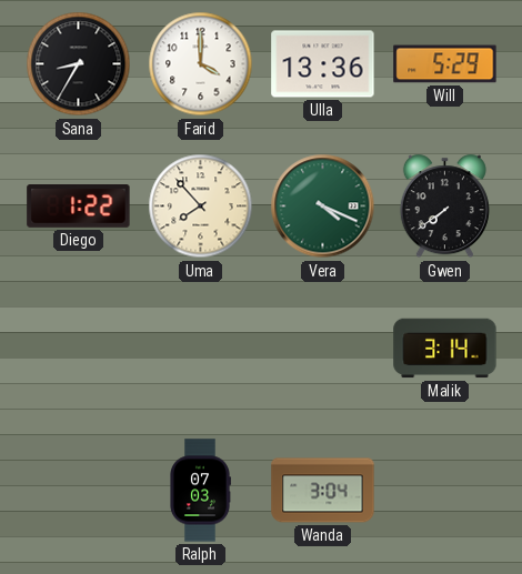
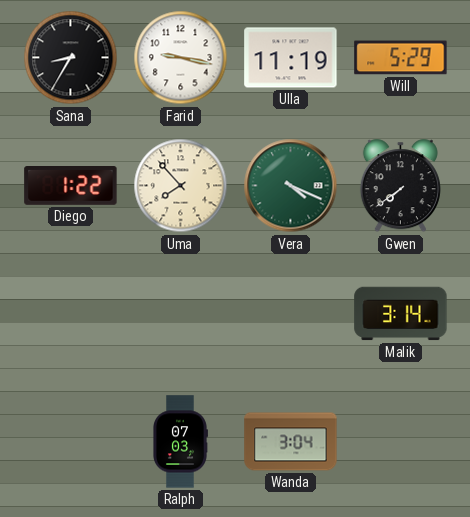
Farid: 4:00 -> 9:17 (181, 58)
Ulla: 13:36 -> 11:19 (291, 58)
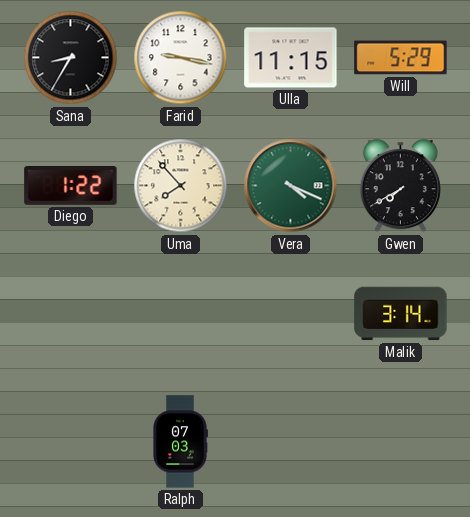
Ulla: 11:19 -> 11:15 (291, 58)
Gwen: 7:39 -> 7:40 (400, 186)
Wanda: 3:04 -> none (291, 442)
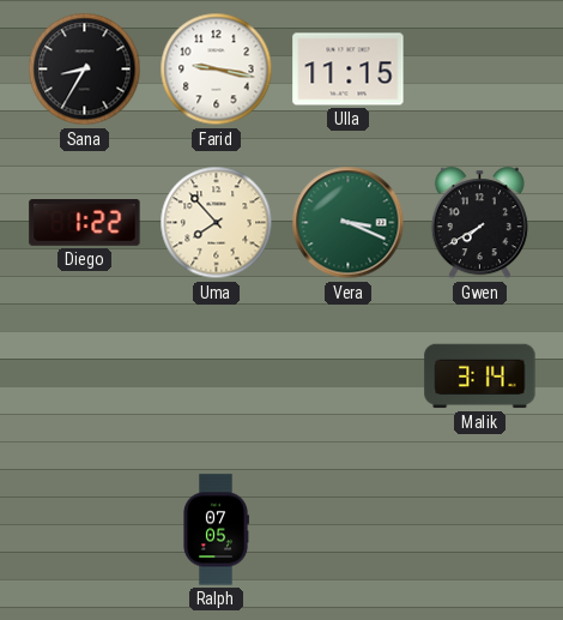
Will: 5:29 -> none (401, 58)
Vera: 4:19 -> 3:19 (349, 223)
Ralph: 07:03 -> 07:05 (217, 530)
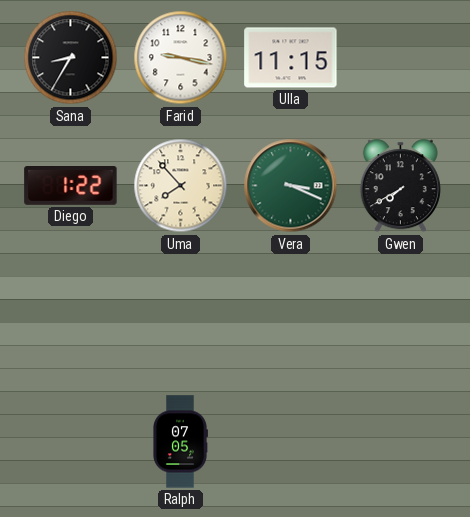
Malik: 3:14 -> none (480, 377)
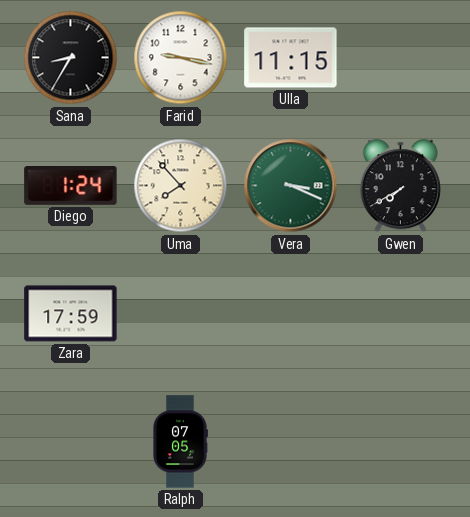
Diego: 1:22 -> 1:24 (71, 186)
Zara: none -> 17:59 (71, 314)
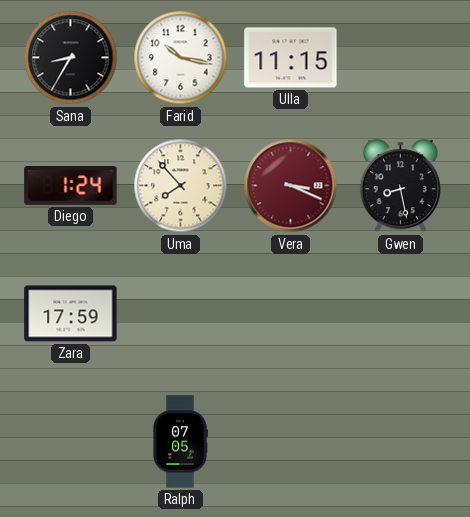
Farid: 9:17 -> 10:17 (181, 58)
Vera dial: green -> burgundy (291, 186)
Gwen: 7:40 -> 8:28 (400, 186)
